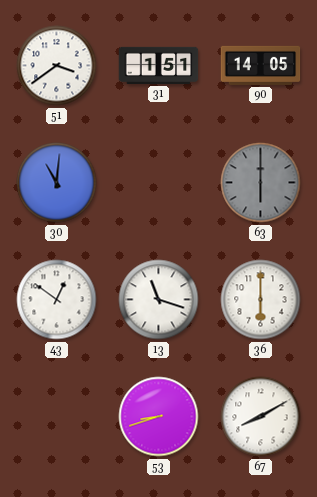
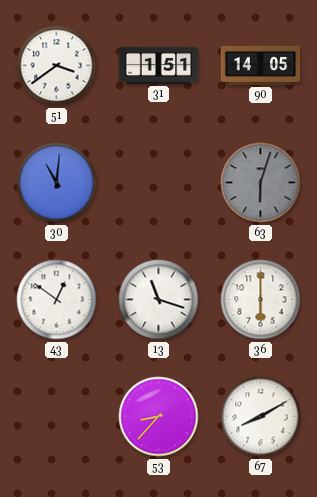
63: 6:00 -> 6:03 (261, 183)
53: 8:42 -> 8:37 (159, 417)
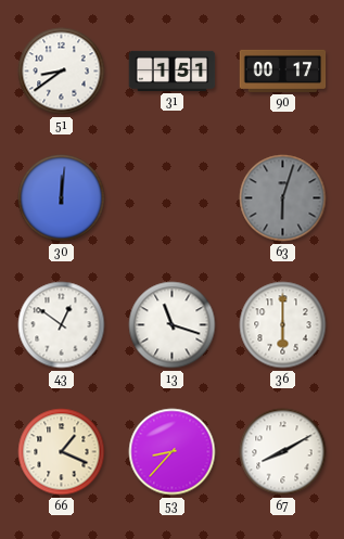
51: 3:39 -> 8:39 (62, 72)
90: 14:05 -> 00:17 (283, 70)
30: 11:01 -> 12:01 (62, 198)
66: none -> 1:19 (62, 452)
